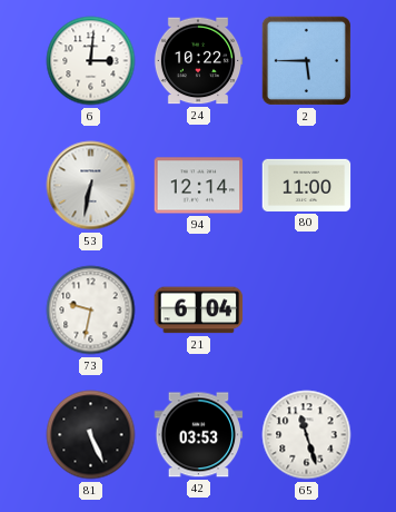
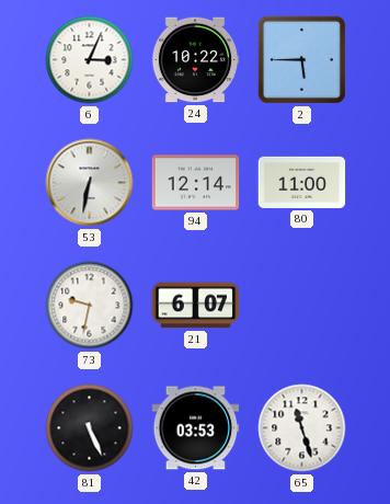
6: 3:01 -> 3:04 (90, 60)
21: 6:04 -> 6:07 (196, 306)
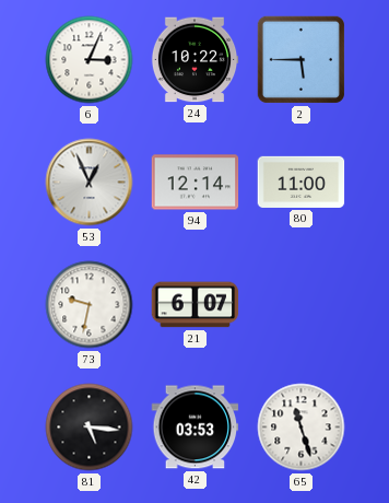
53: 6:32 -> 12:56 (90, 183)
81: 5:26 -> 5:16 (90, 428)
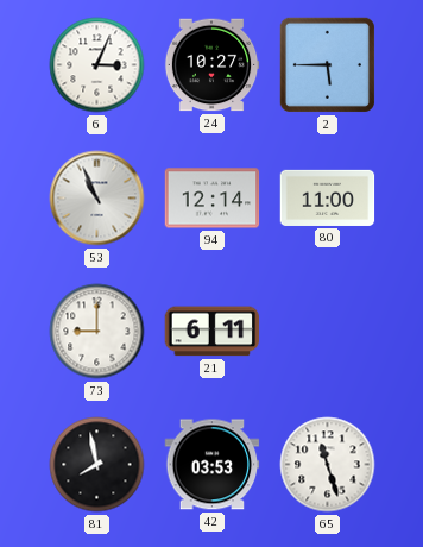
24: 10:22 -> 10:27 (211, 65)
53: 12:56 -> 10:56 (97, 199)
73: 9:32 -> 9:00 (97, 332)
21: 6:07 -> 6:11 (213, 332)
81: 5:16 -> 7:58 (97, 465)
